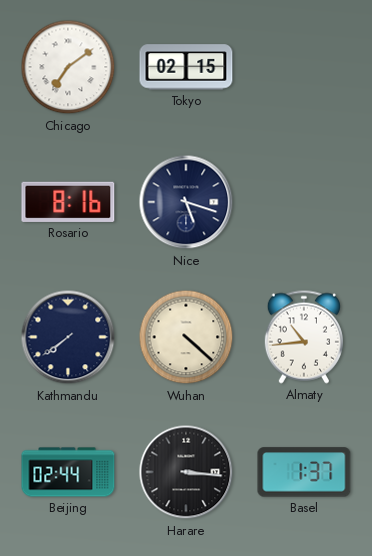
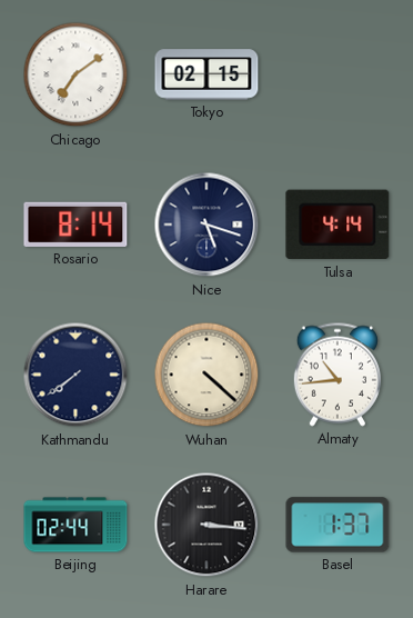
Rosario: 8:16 -> 8:14 (75, 225)
Tulsa: none -> 4:14 (338, 225)
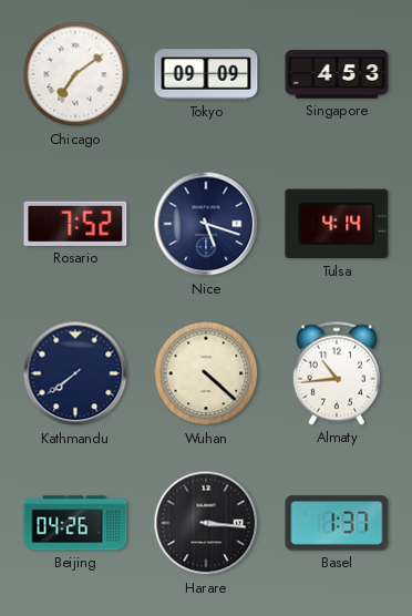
Tokyo: 02:15 -> 09:09 (206, 74)
Singapore: none -> 4:53 (337, 74)
Rosario: 8:14 -> 7:52 (75, 224)
Beijing: 02:44 -> 04:26 (75, 523)
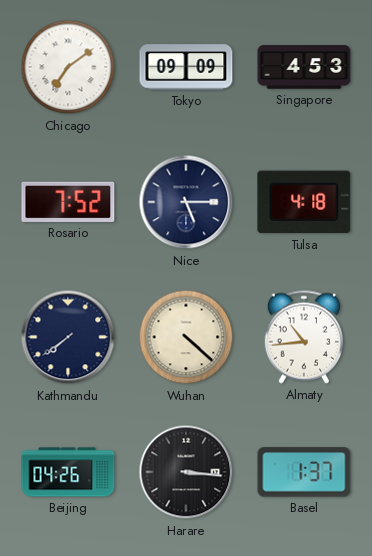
Nice: 5:18 -> 5:15 (186, 202)
Tulsa: 4:14 -> 4:18 (304, 202)
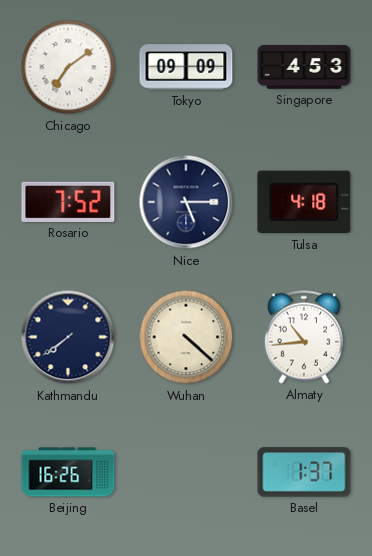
Beijing: 04:26 -> 16:26 (68, 472)
Harare: 3:16 -> none (186, 472)
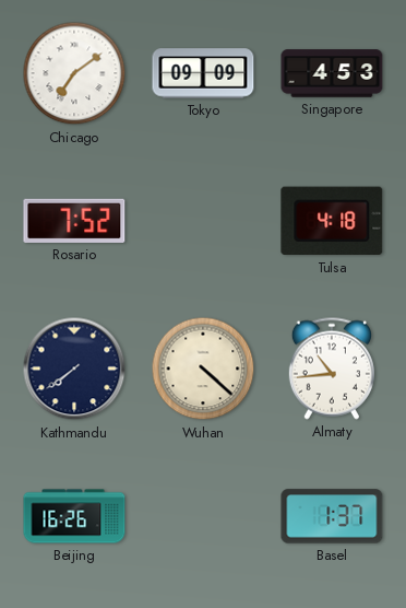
Nice: 5:15 -> none (186, 202)
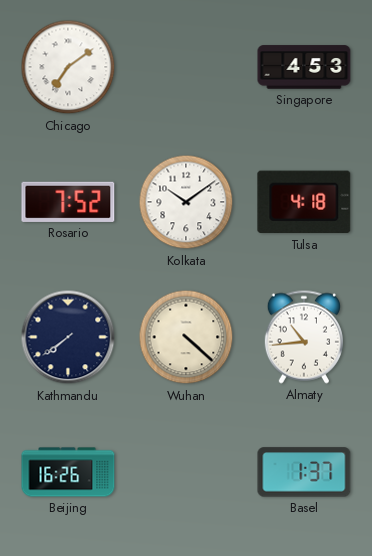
Tokyo: 09:09 -> none (203, 73)
Kolkata: none -> 10:09 (186, 202)
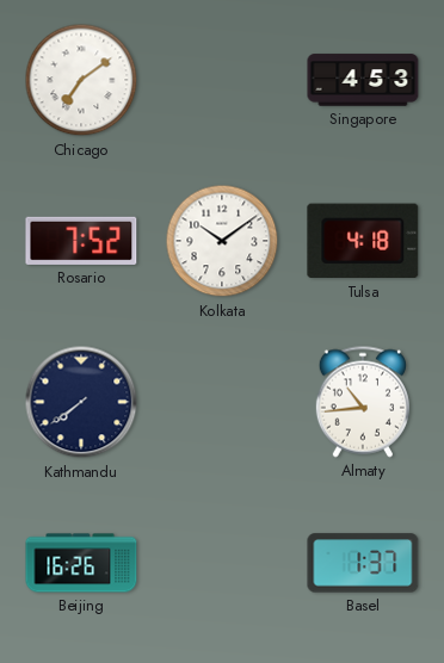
Wuhan: 4:22 -> none (186, 337)
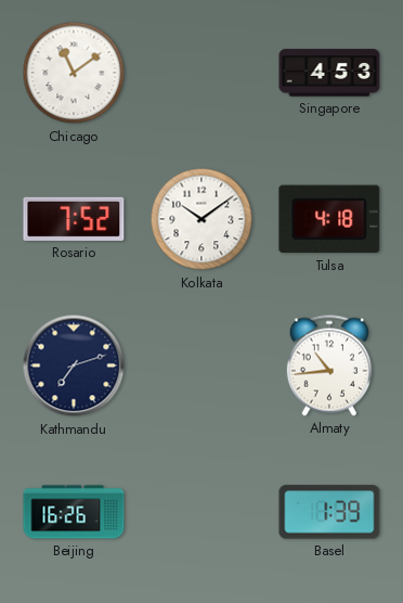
Chicago: 7:09 -> 11:09 (74, 73)
Kathmandu: 7:39 -> 7:12 (74, 365)
Basel: 1:37 -> 1:39 (329, 512)
